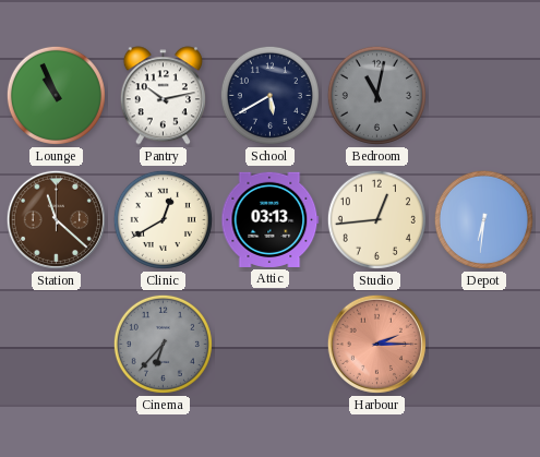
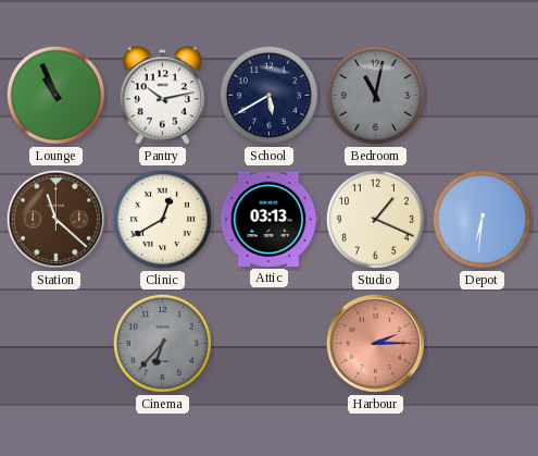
Studio: 12:44 -> 1:19 (375, 219)
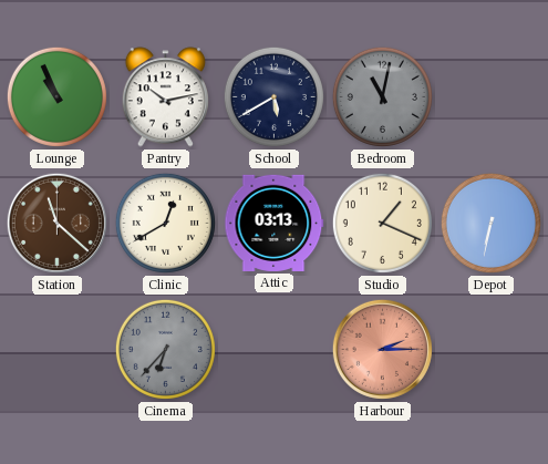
Depot: 6:31 -> 6:32 (490, 223)
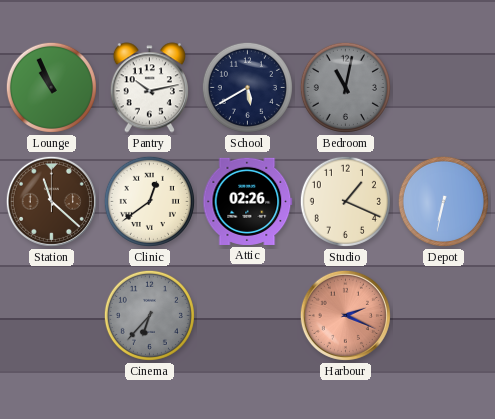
Clinic: 12:40 -> 12:39 (149, 201)
Attic: 03:13 -> 02:26 (248, 201)
Harbour: 2:15 -> 2:19 (345, 315)
